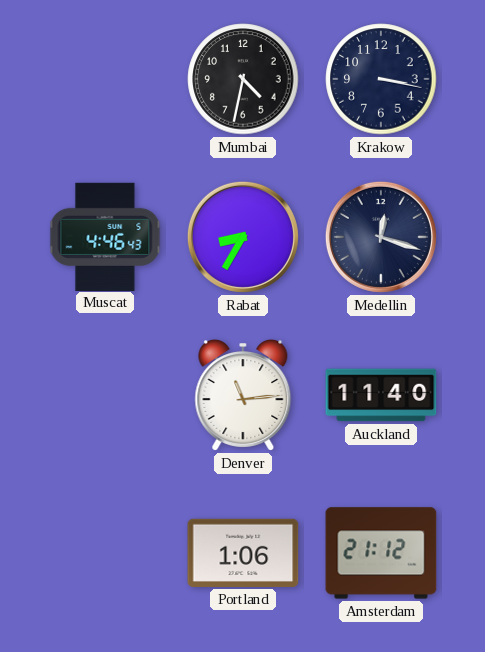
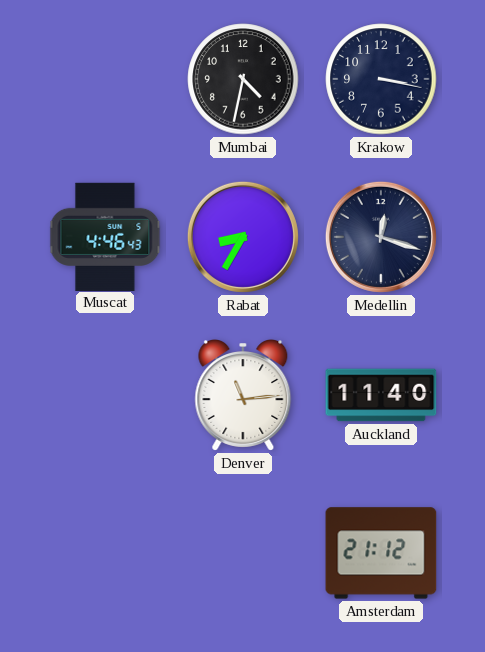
Portland: 1:06 -> none (243, 553)
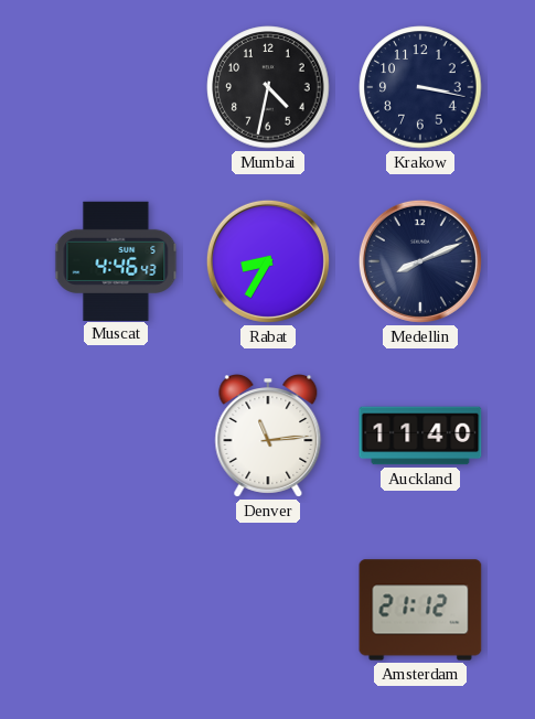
Medellin: 12:18 -> 8:11 (420, 261)
